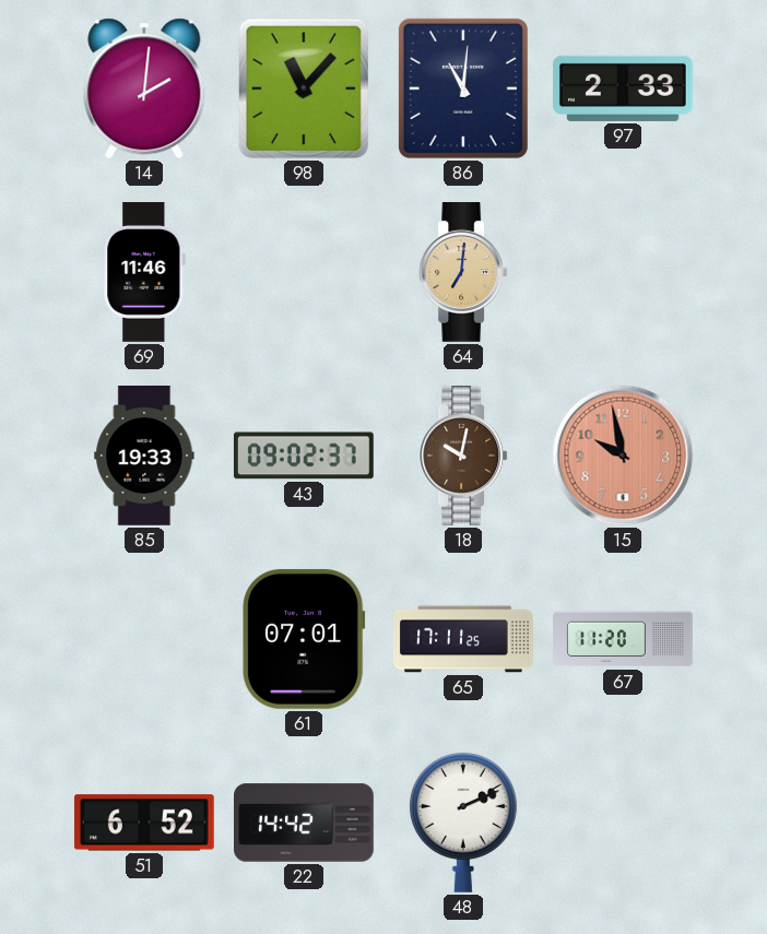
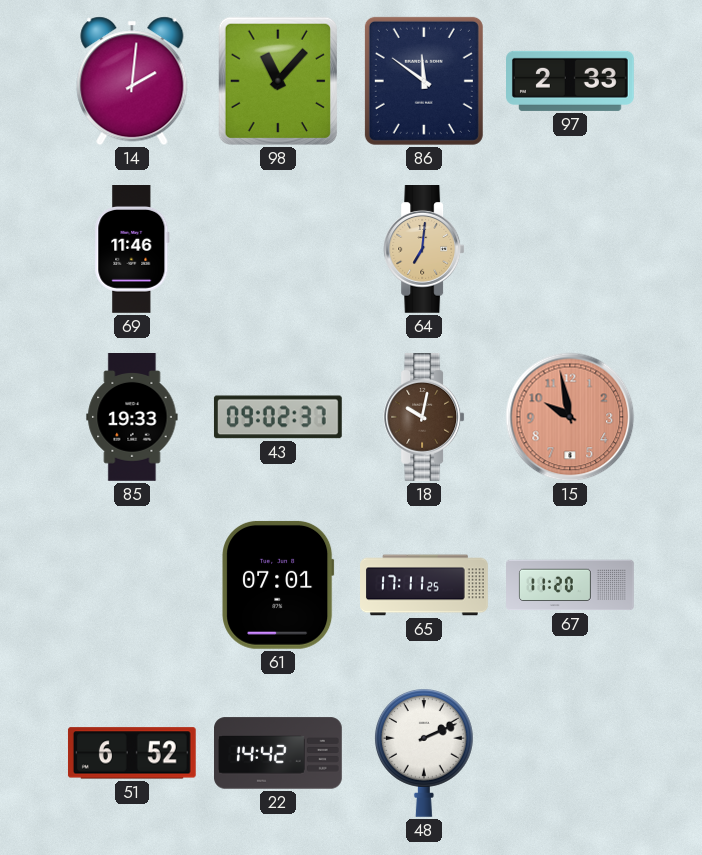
86: 11:01 -> 11:51 (424, 81)
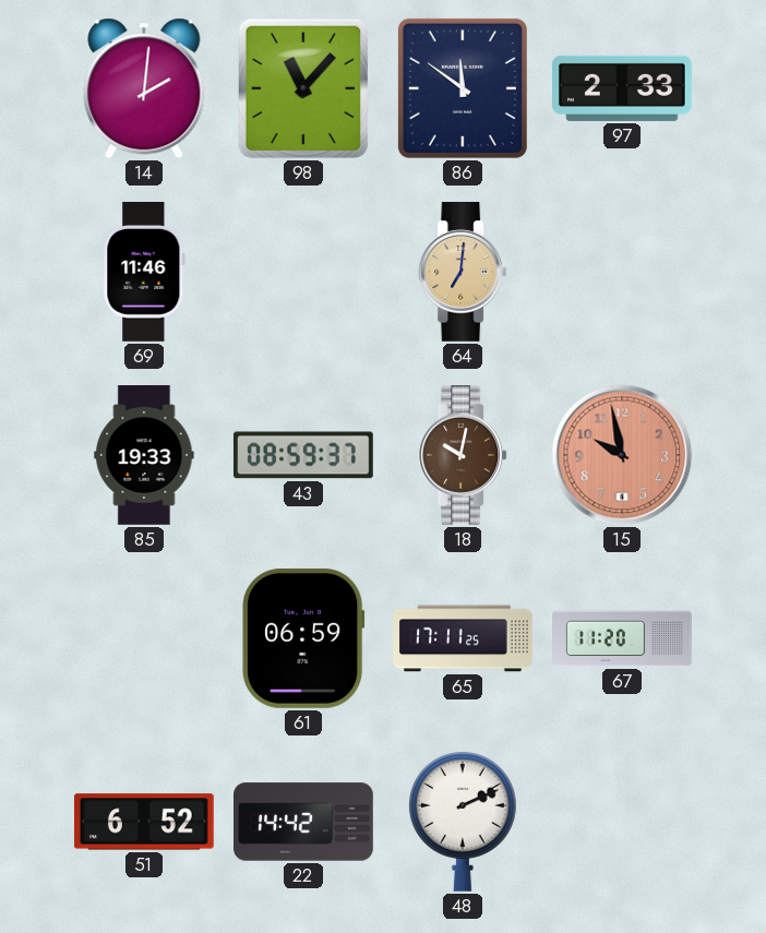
43: 09:02 -> 08:59 (303, 455)
61: 07:01 -> 06:59 (303, 638)
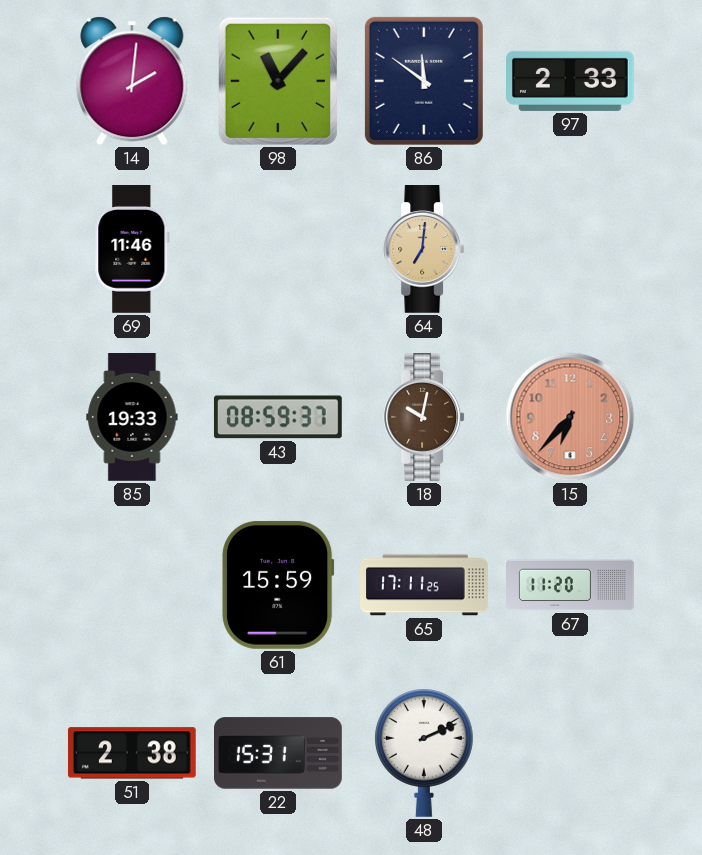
15: 9:58 -> 6:37 (570, 417)
61: 06:59 -> 15:59 (278, 585)
51: 6:52 -> 2:38 (132, 753)
22: 14:42 -> 15:31 (279, 753)
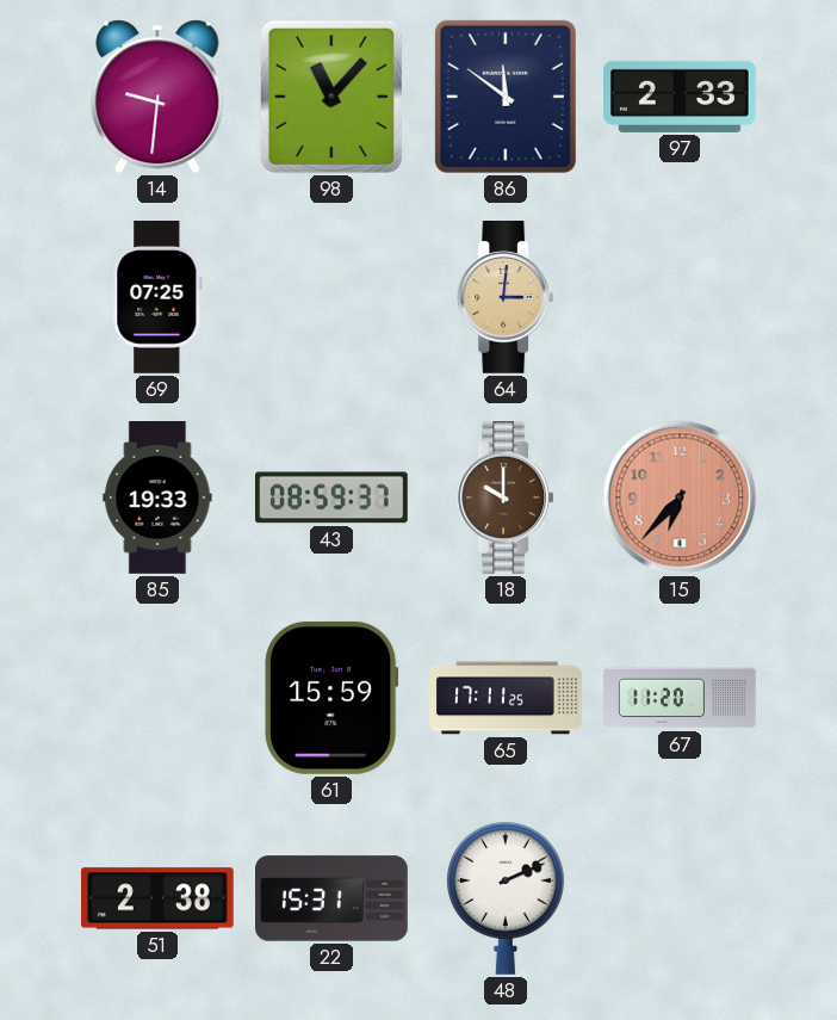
14: 2:01 -> 9:31 (157, 97)
69: 11:46 -> 07:25 (157, 298)
64: 7:01 -> 3:01 (506, 298)
18: 10:02 -> 10:00 (506, 499)
